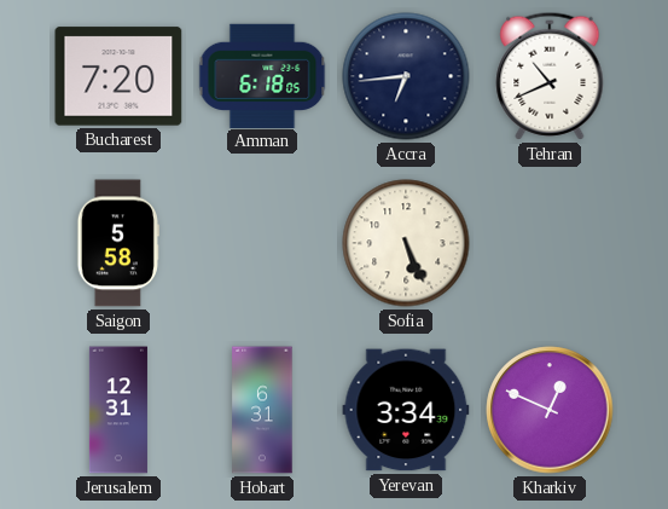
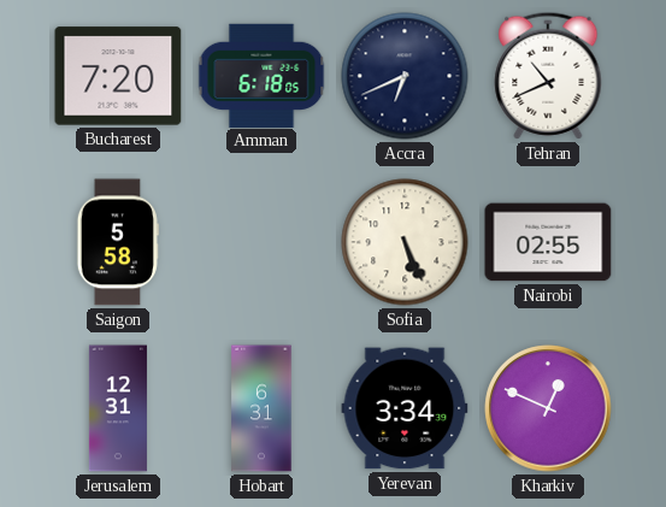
Accra: 6:44 -> 6:41 (405, 76)
Nairobi: none -> 02:55 (548, 242)
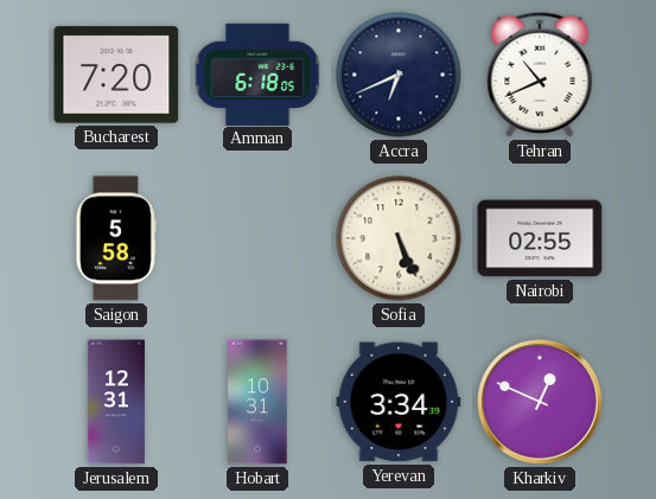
Hobart: 6:31 -> 10:31 (257, 402)
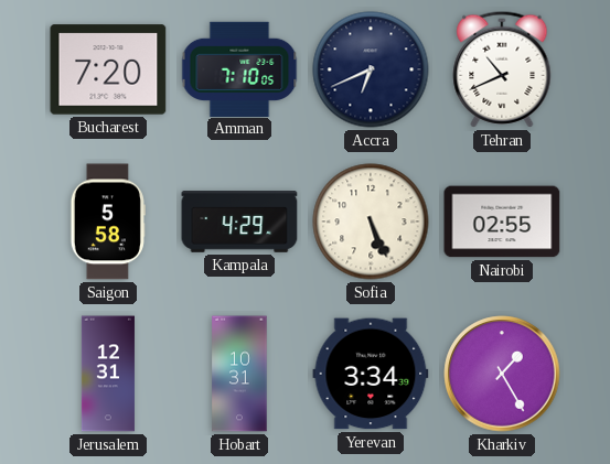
Amman: 6:18 -> 7:10 (239, 68)
Kampala: none -> 4:29 (239, 222)
Kharkiv: 12:49 -> 1:25 (502, 374)
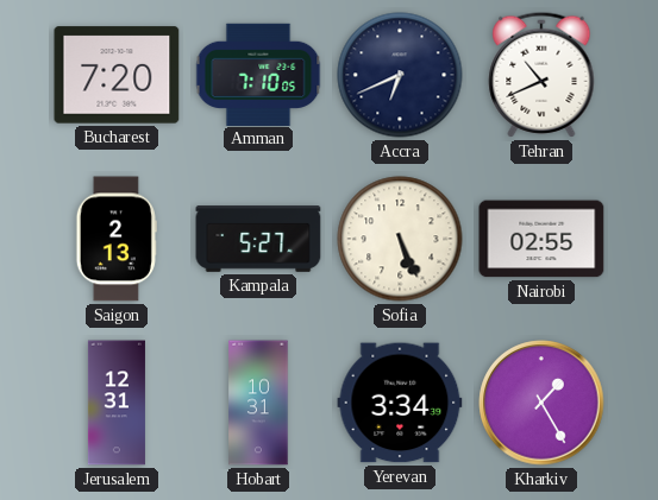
Saigon: 5:58 -> 2:13 (117, 239)
Kampala: 4:29 -> 5:27 (258, 239)
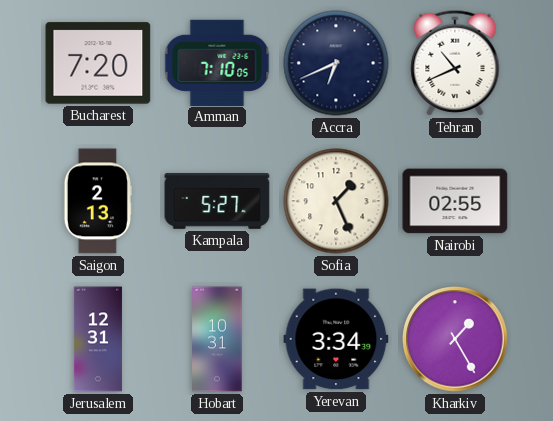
Sofia: 5:26 -> 1:26 (336, 201)
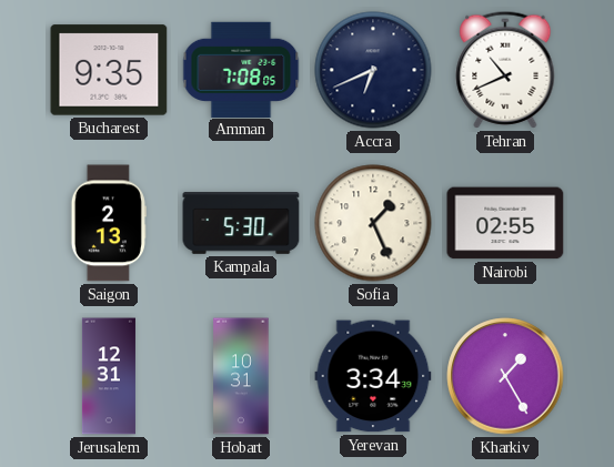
Bucharest: 7:20 -> 9:35 (109, 70)
Amman: 7:10 -> 7:08 (241, 69)
Kampala: 5:27 -> 5:30 (241, 223)
